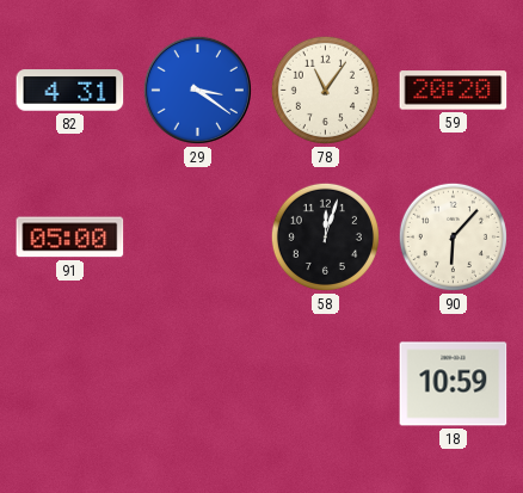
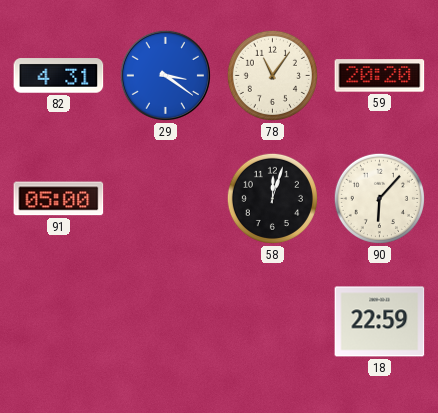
18: 10:59 -> 22:59 (380, 322)
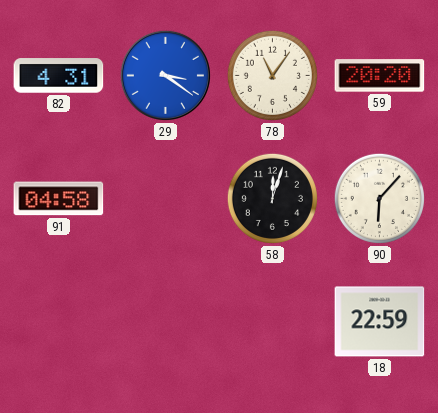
91: 05:00 -> 04:58 (59, 199)
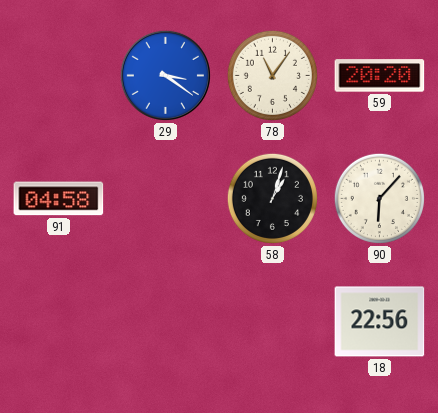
82: 4:31 -> none (59, 76)
58: 12:03 -> 1:03 (272, 198)
18: 22:59 -> 22:56 (380, 322)
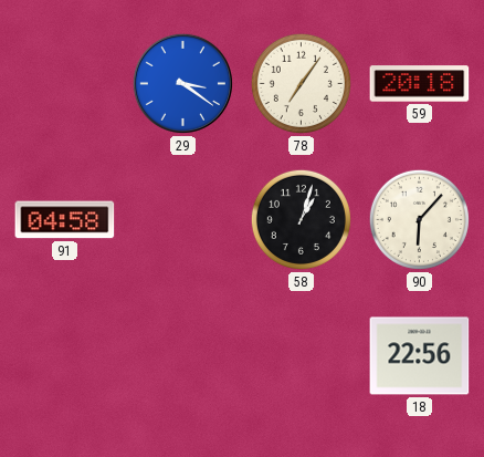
78: 11:06 -> 7:06 (301, 83)
59: 20:20 -> 20:18 (420, 84)
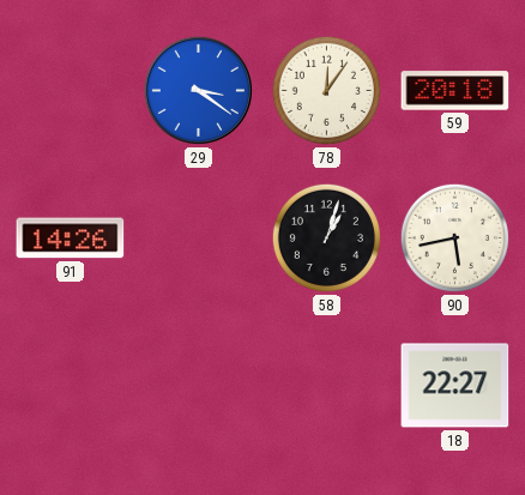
78: 7:06 -> 12:06 (326, 90)
91: 04:58 -> 14:26 (71, 239)
90: 6:07 -> 5:43 (454, 237)
18: 22:56 -> 22:27 (455, 386)
